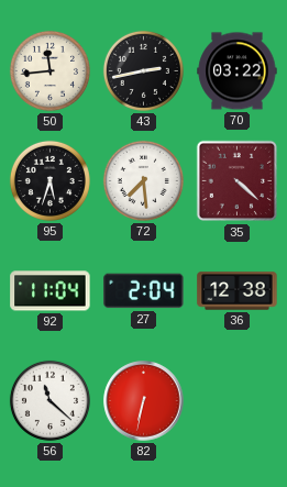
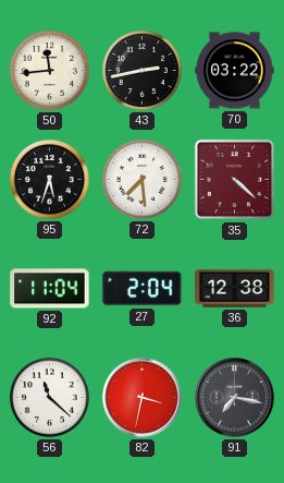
82: 6:32 -> 3:32 (143, 398)
91: none -> 7:17 (235, 398)
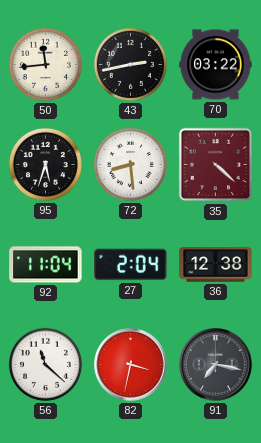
72: 7:29 -> 8:29 (130, 164)
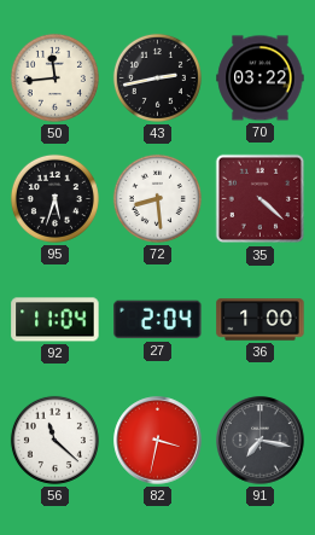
36: 12:38 -> 1:00 (261, 320)
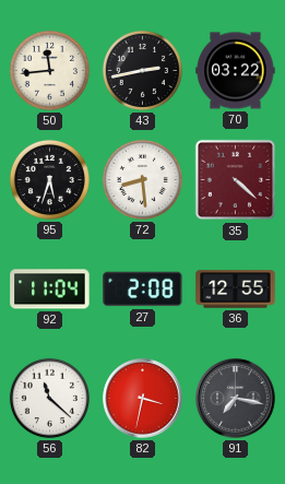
27: 2:04 -> 2:08 (143, 290)
36: 1:00 -> 12:55 (236, 290)
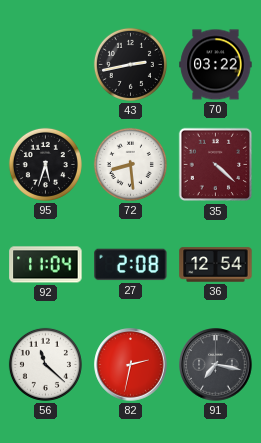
50: 11:44 -> none (49, 70)
36: 12:55 -> 12:54 (216, 265)
82: 3:32 -> 2:32 (131, 365)
